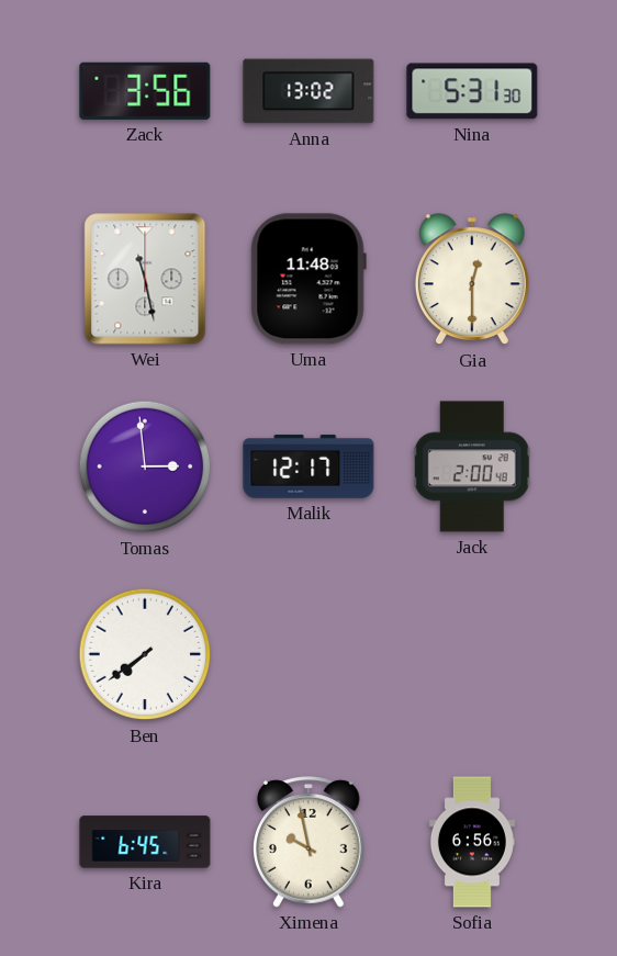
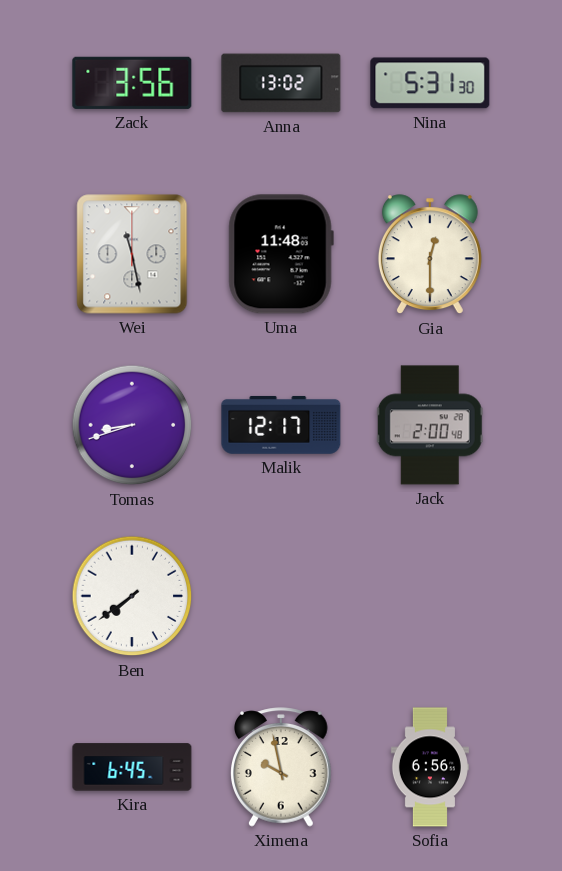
Tomas: 2:59 -> 8:42 (132, 425)
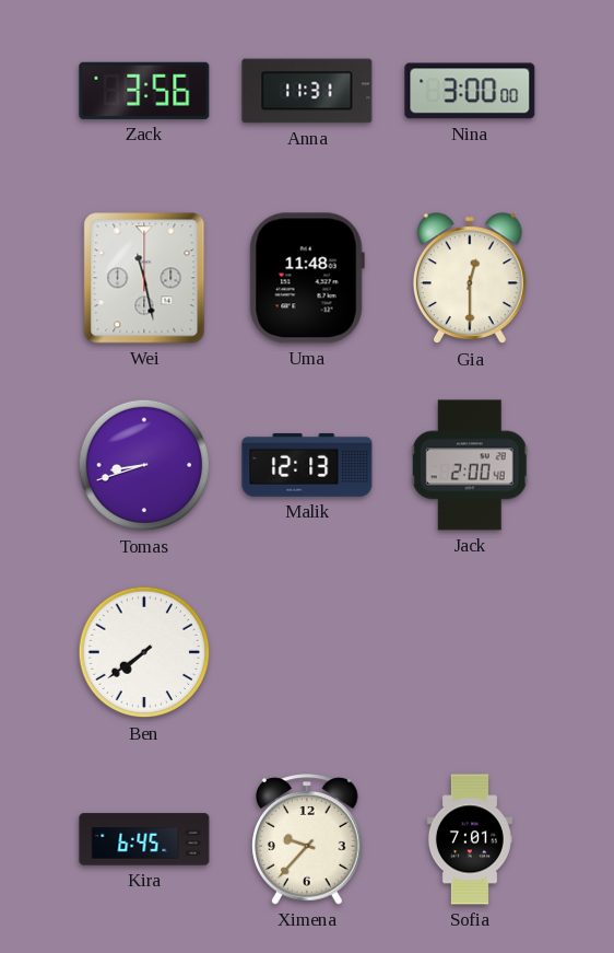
Anna: 13:02 -> 11:31 (307, 91)
Nina: 5:31 -> 3:00 (470, 91)
Malik: 12:17 -> 12:13 (307, 465)
Ximena: 9:58 -> 9:37 (308, 839)
Sofia: 6:56 -> 7:01 (470, 839)
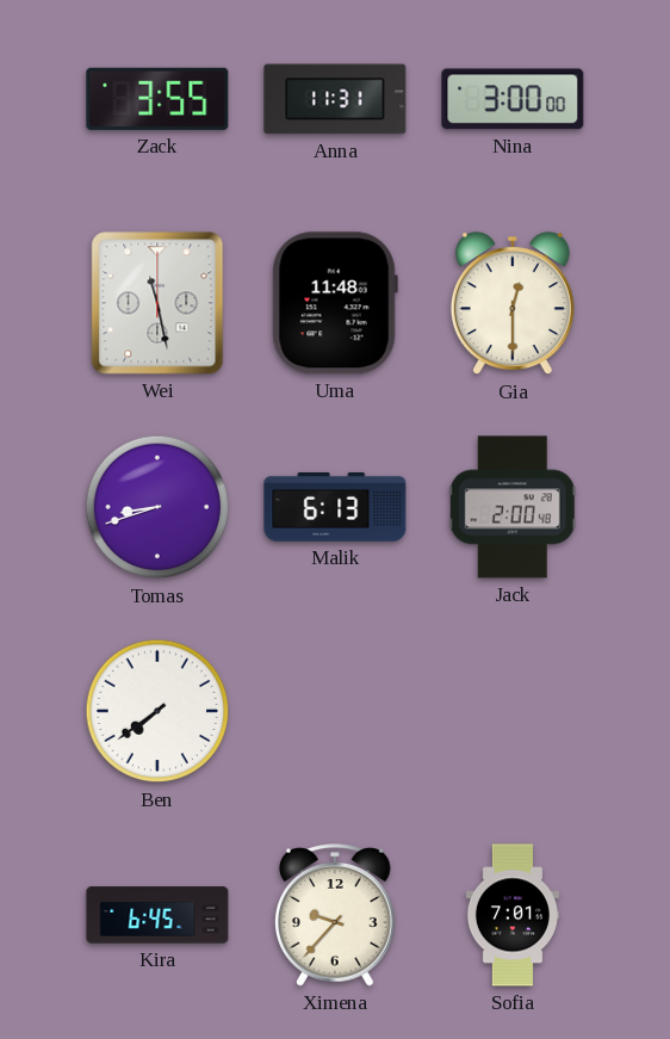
Zack: 3:56 -> 3:55 (157, 99)
Malik: 12:13 -> 6:13 (335, 507)
